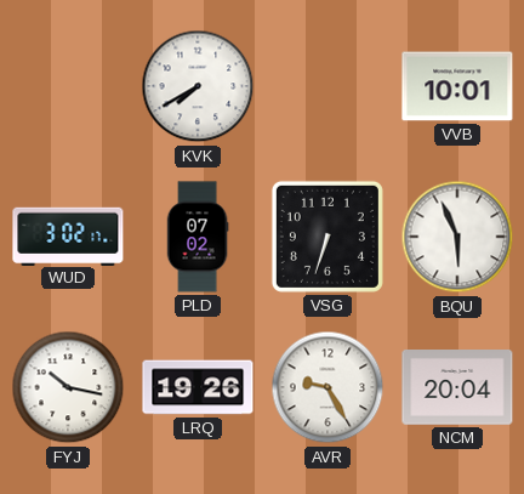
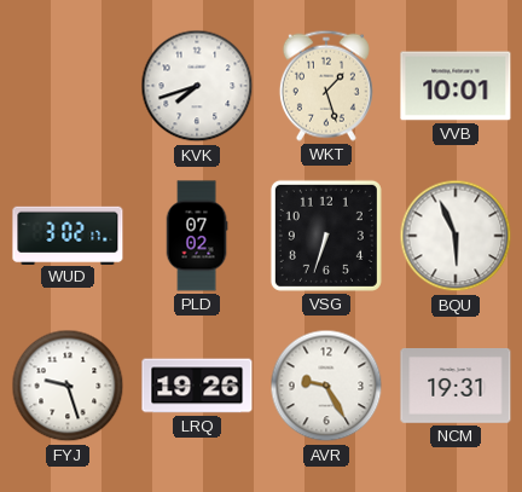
KVK: 7:40 -> 7:42 (197, 86)
WKT: none -> 1:27 (326, 86)
FYJ: 10:17 -> 9:27 (68, 386)
NCM: 20:04 -> 19:31 (456, 387)
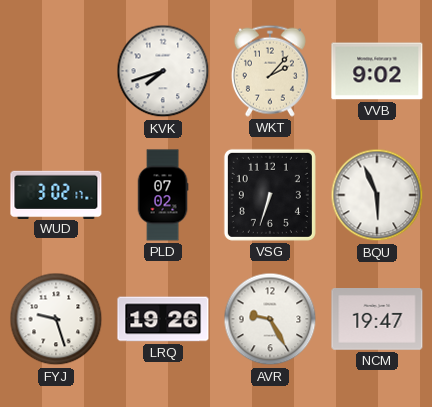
WKT: 1:27 -> 2:07 (270, 71)
VVB: 10:01 -> 9:02 (377, 71)
NCM: 19:31 -> 19:47 (377, 320)
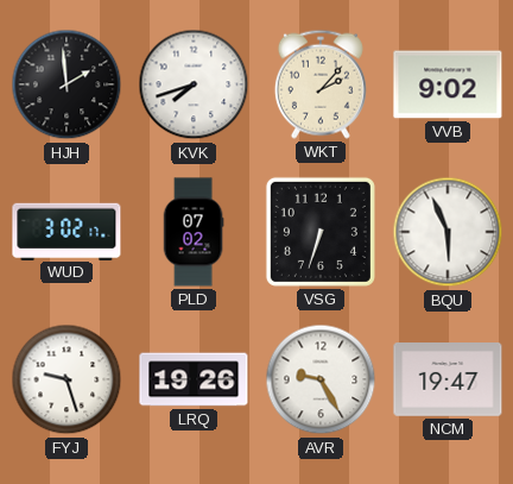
HJH: none -> 1:59 (66, 84)
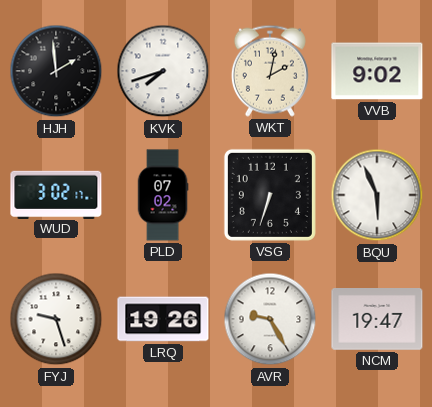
WKT: 2:07 -> 2:02 (270, 71)
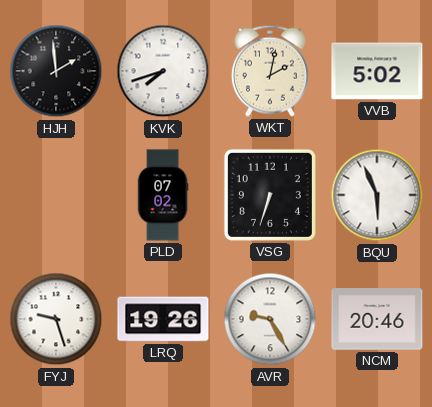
VVB: 9:02 -> 5:02 (377, 71)
WUD: 3:02 -> none (56, 194)
NCM: 19:47 -> 20:46 (377, 320)
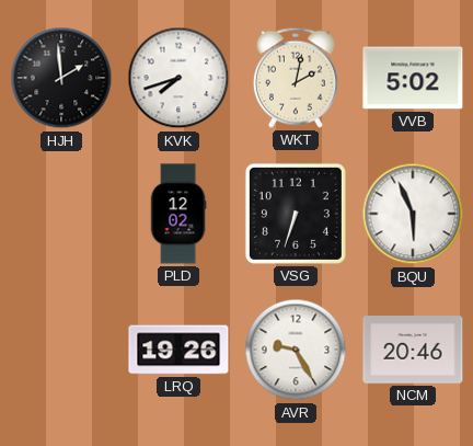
PLD: 07:02 -> 12:02 (178, 214)
FYJ: 9:27 -> none (56, 319)
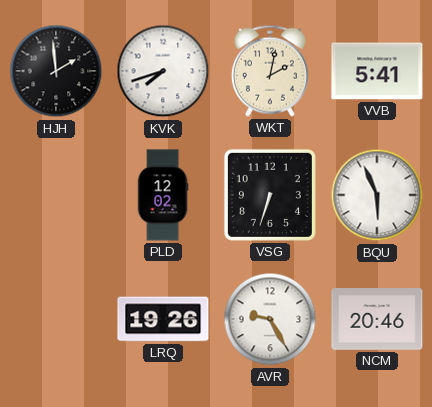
VVB: 5:02 -> 5:41 (377, 71)
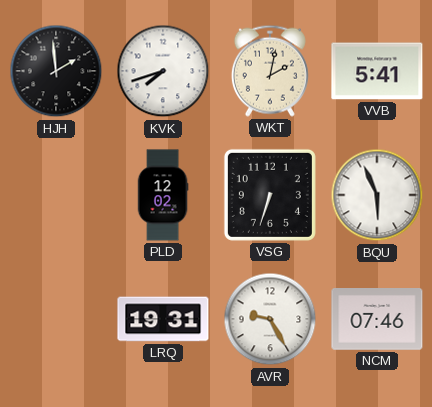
LRQ: 19:26 -> 19:31 (163, 319)
NCM: 20:46 -> 07:46 (377, 320)
